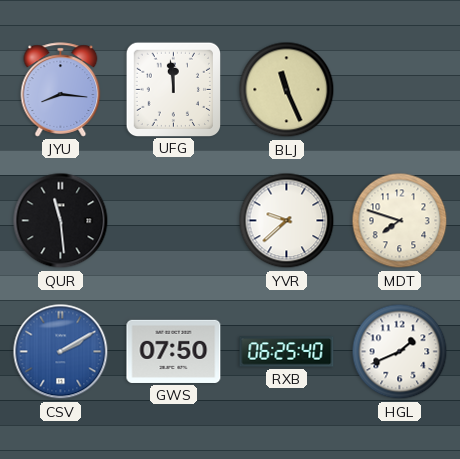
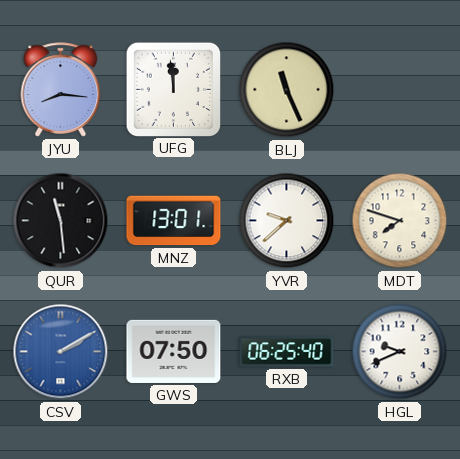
MNZ: none -> 13:01 (174, 221)
HGL: 1:41 -> 9:41 (400, 352)
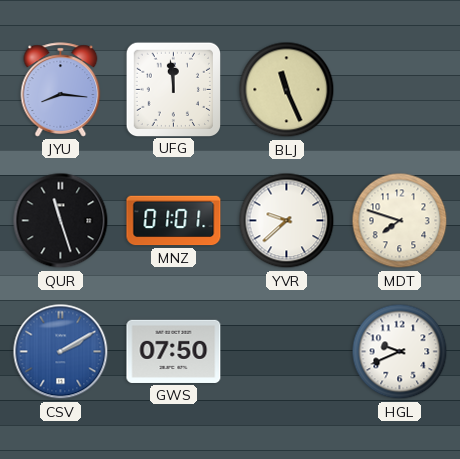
QUR: 11:29 -> 11:27 (61, 221)
MNZ: 13:01 -> 01:01 (174, 221)
RXB: 06:25 -> none (287, 352)
